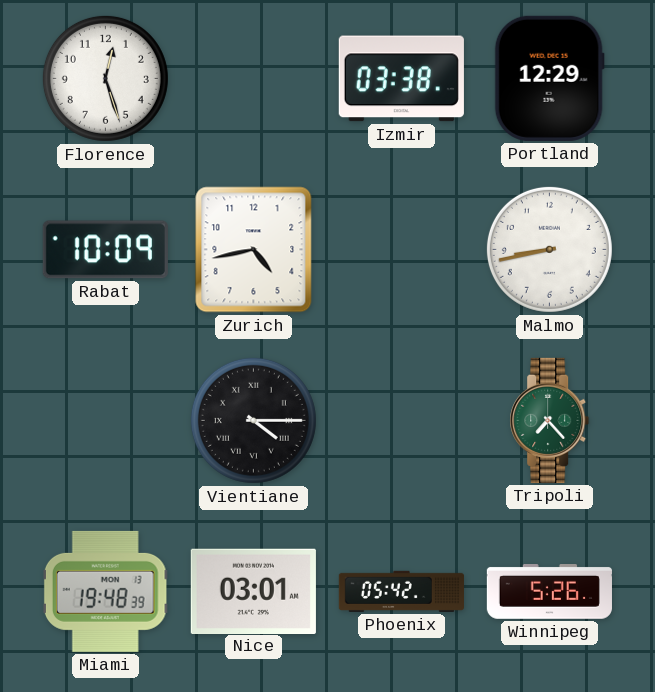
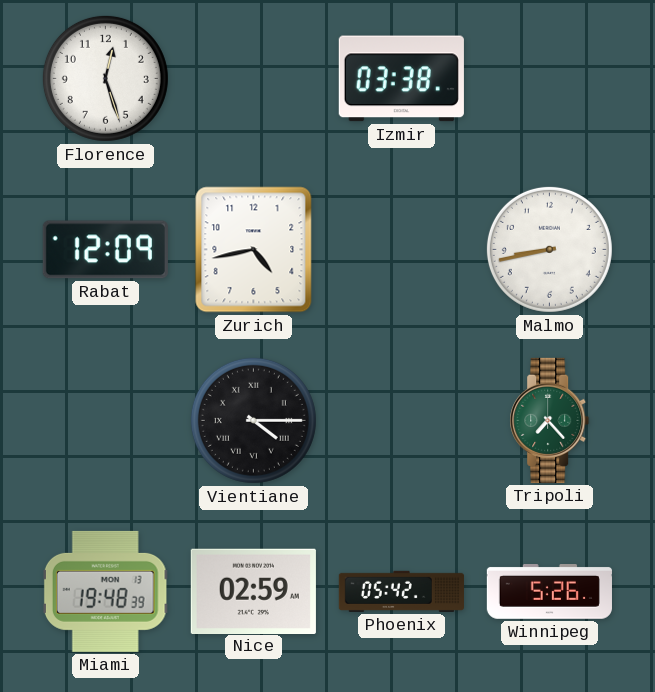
Portland: 12:29 -> none (549, 78)
Rabat: 10:09 -> 12:09 (105, 250)
Nice: 03:01 -> 02:59 (253, 591)
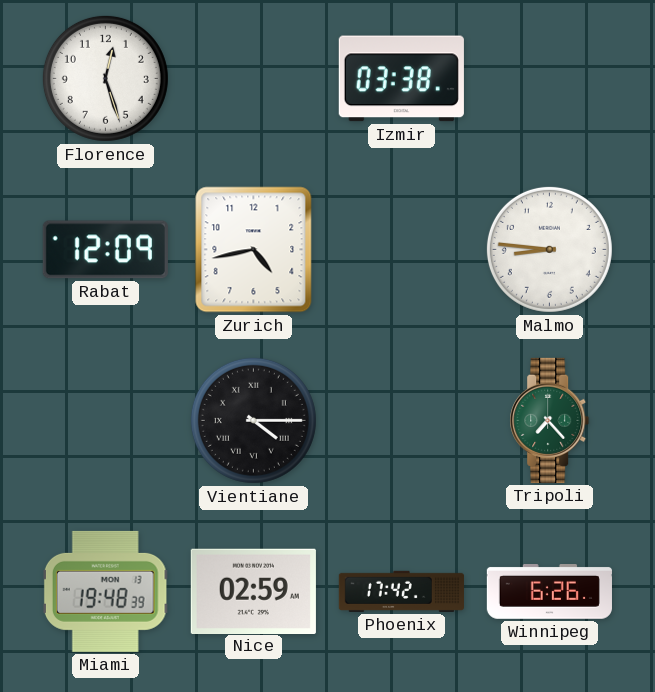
Malmo: 8:43 -> 8:46 (549, 249)
Phoenix: 05:42 -> 17:42 (401, 591)
Winnipeg: 5:26 -> 6:26 (549, 592)
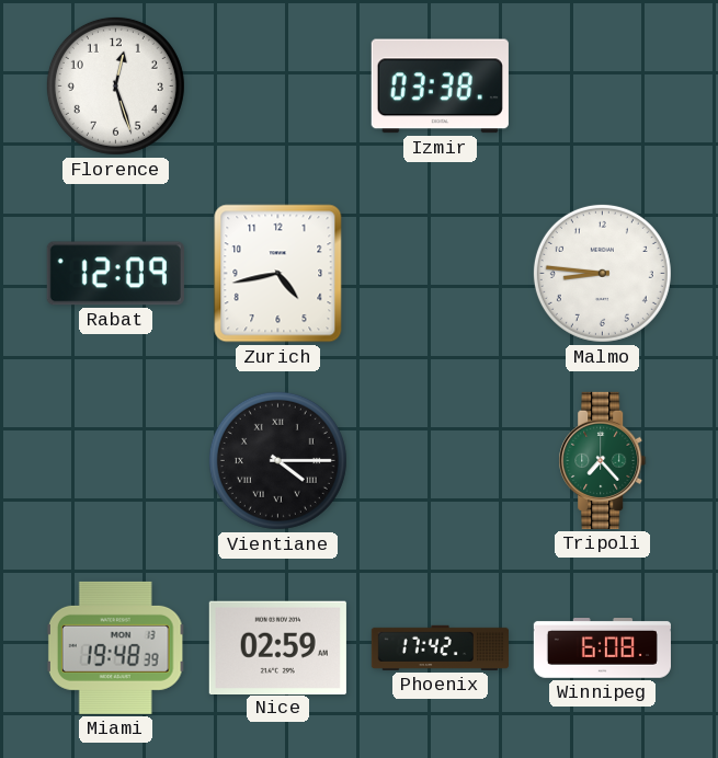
Winnipeg: 6:26 -> 6:08 (602, 648)
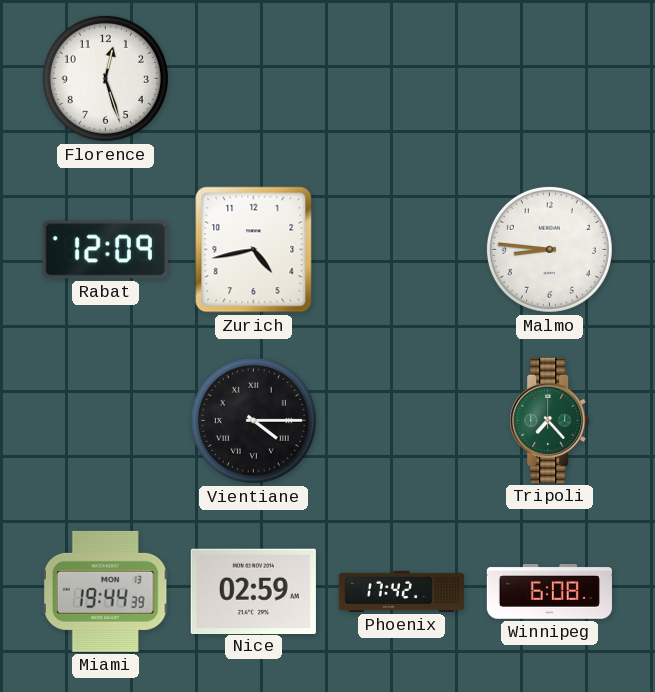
Izmir: 03:38 -> none (440, 87)
Miami: 19:48 -> 19:44 (105, 591)
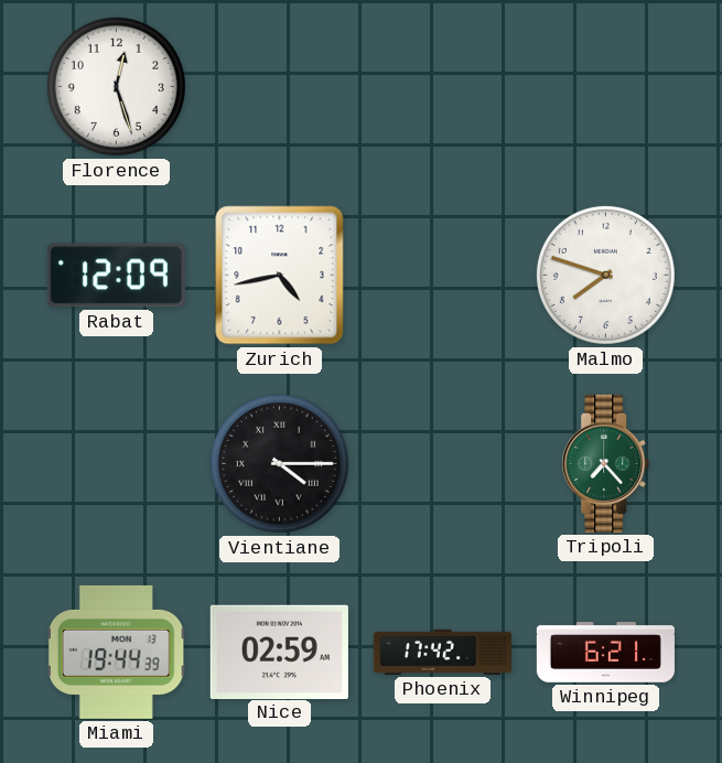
Malmo: 8:46 -> 7:48 (605, 275)
Winnipeg: 6:08 -> 6:21 (605, 653)
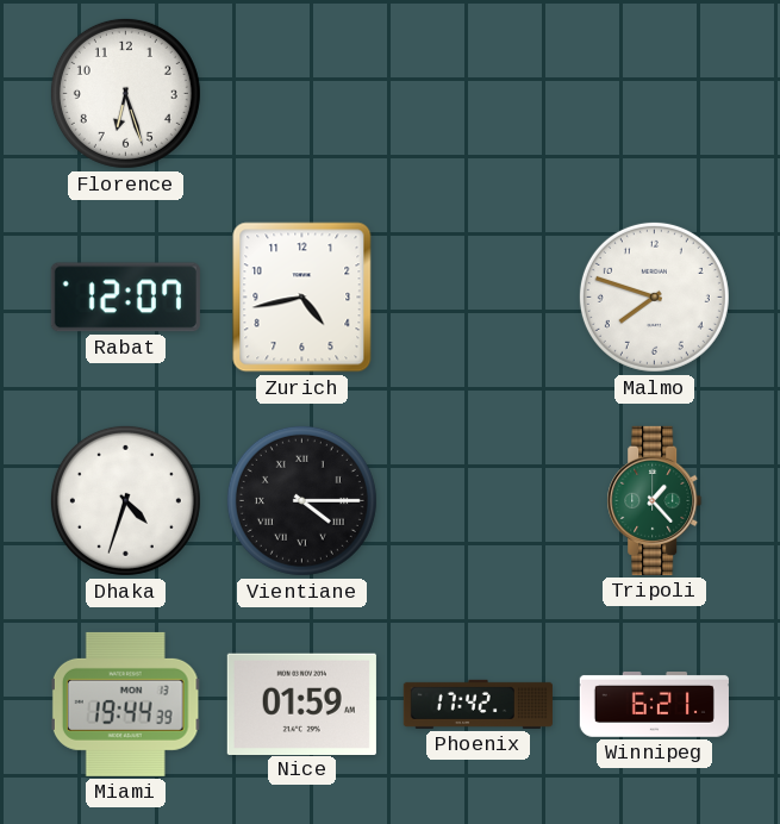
Florence: 12:27 -> 6:27 (125, 93)
Rabat: 12:09 -> 12:07 (125, 298)
Dhaka: none -> 4:33 (125, 500)
Tripoli: 7:23 -> 1:23 (655, 500)
Nice: 02:59 -> 01:59 (301, 704)
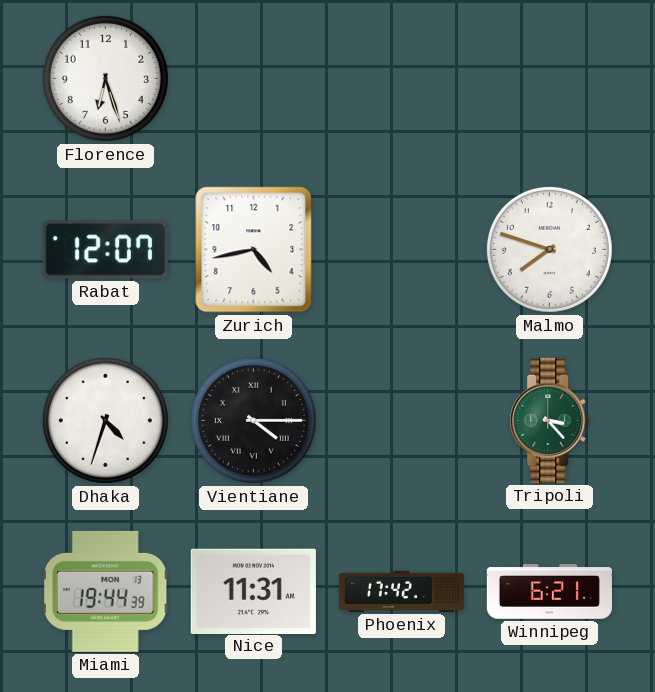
Tripoli: 1:23 -> 3:23 (550, 420)
Nice: 01:59 -> 11:31 (253, 591)
